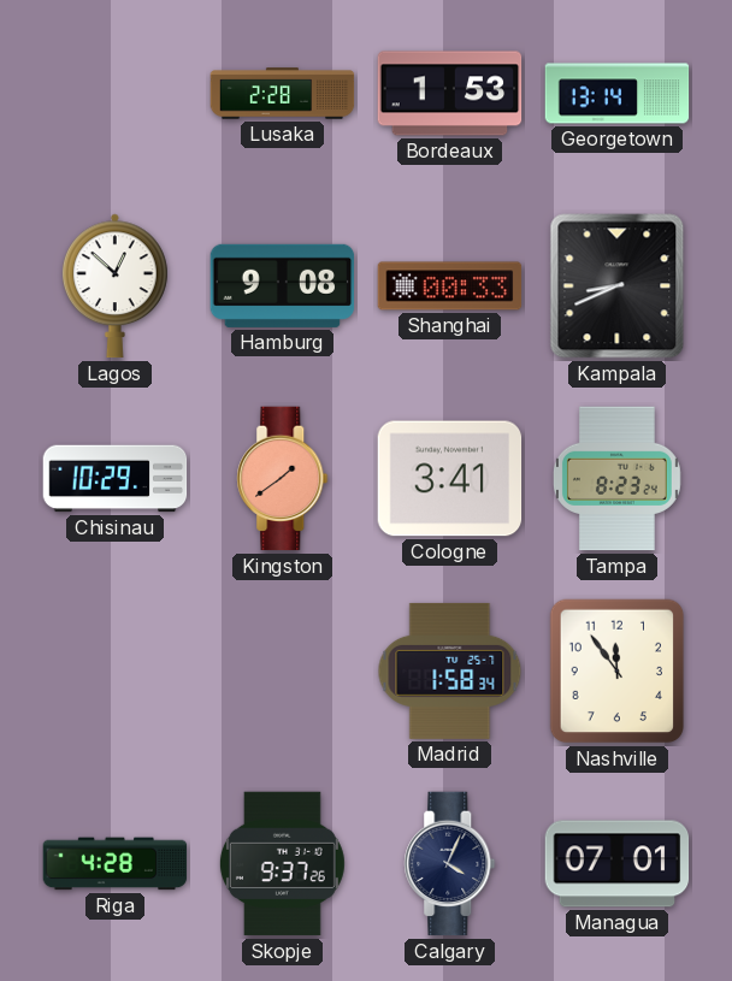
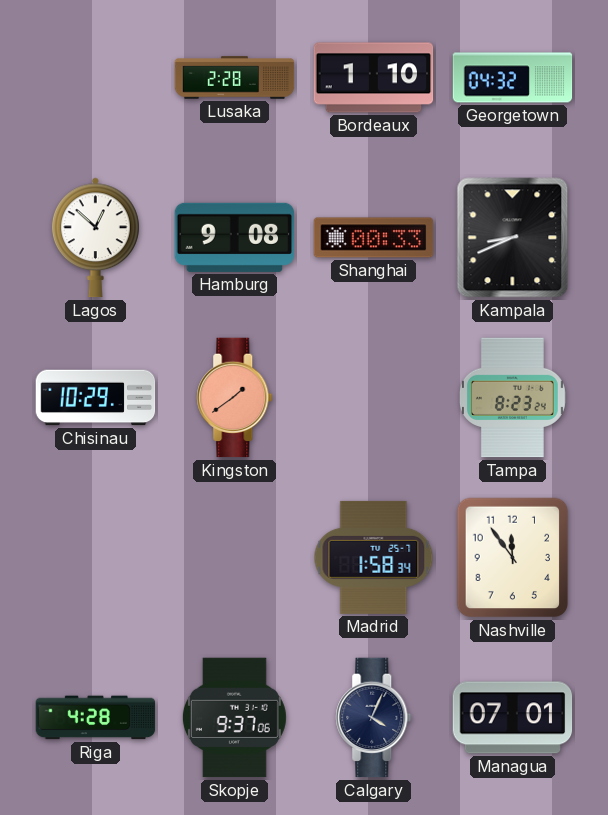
Bordeaux: 1:53 -> 1:10 (374, 78)
Georgetown: 13:14 -> 04:32 (513, 78)
Cologne: 3:41 -> none (450, 479)
Skopje: 9:37:26 -> 9:37:06 (234, 718)
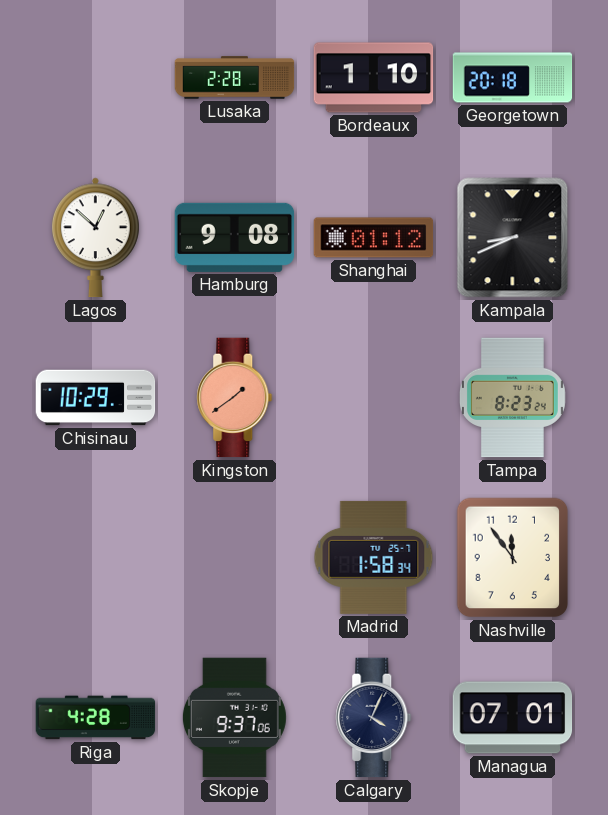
Georgetown: 04:32 -> 20:18 (513, 78)
Shanghai: 00:33 -> 01:12 (374, 238)
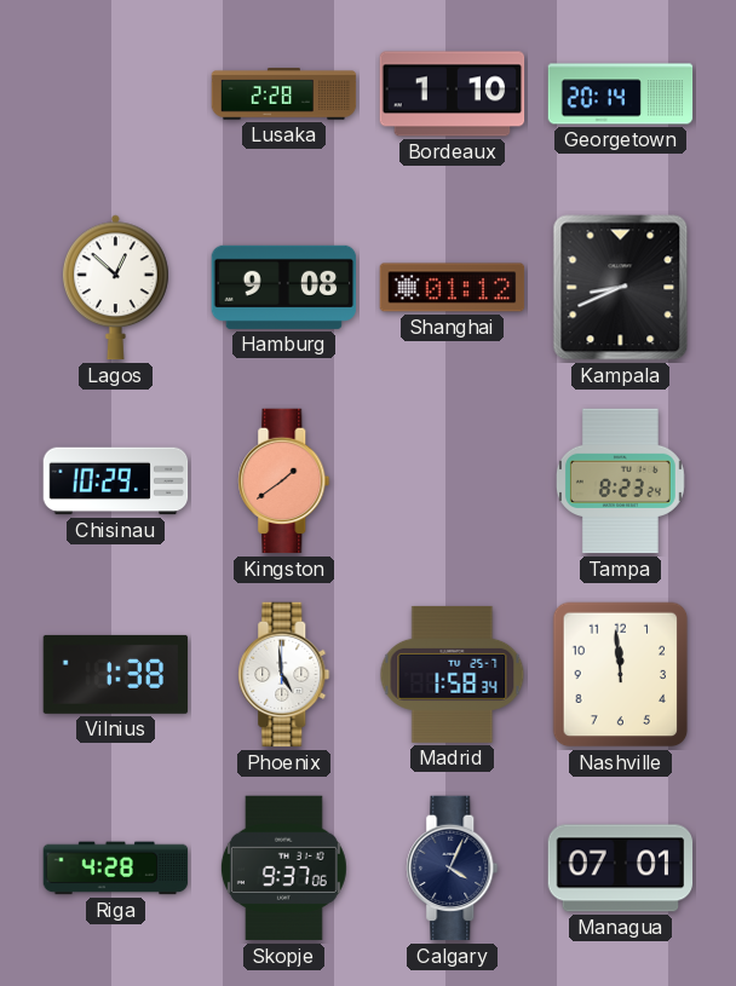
Georgetown: 20:18 -> 20:14 (621, 94)
Vilnius: none -> 1:38 (116, 674)
Phoenix: none -> 4:59 (284, 675)
Nashville: 11:54 -> 11:59 (621, 675)
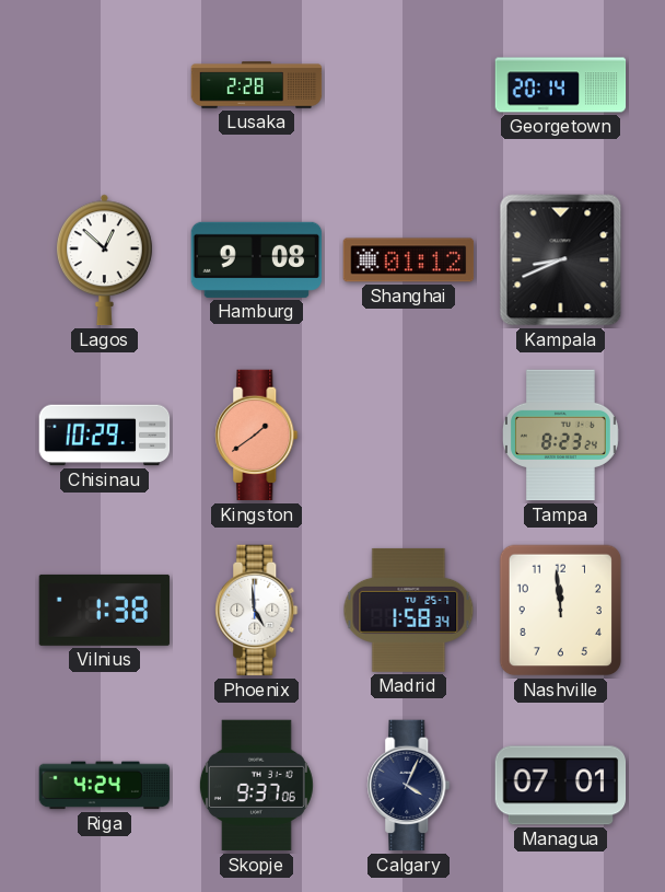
Bordeaux: 1:10 -> none (453, 94)
Riga: 4:28 -> 4:24 (105, 786)
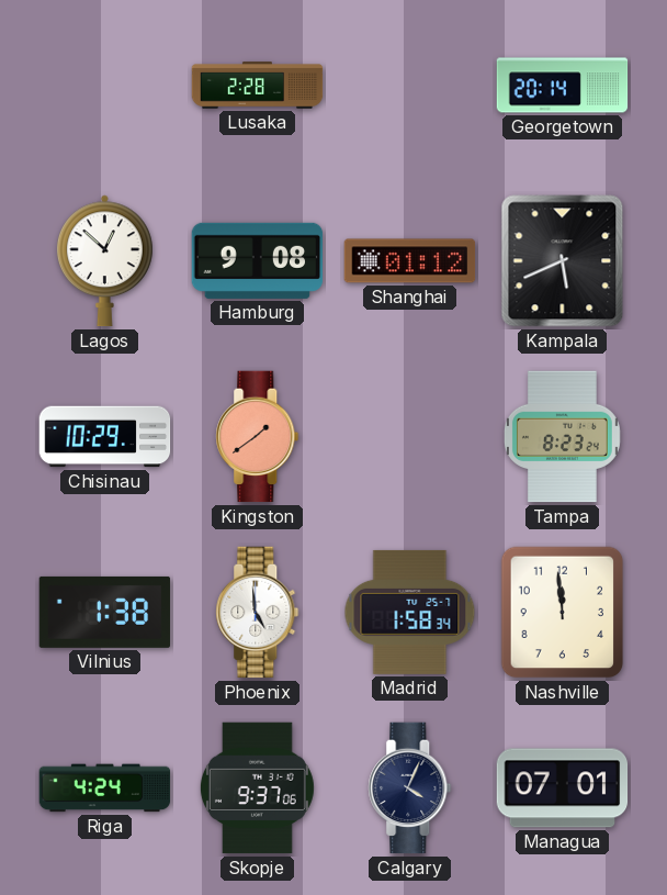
Kampala: 8:41 -> 5:41 (563, 261)
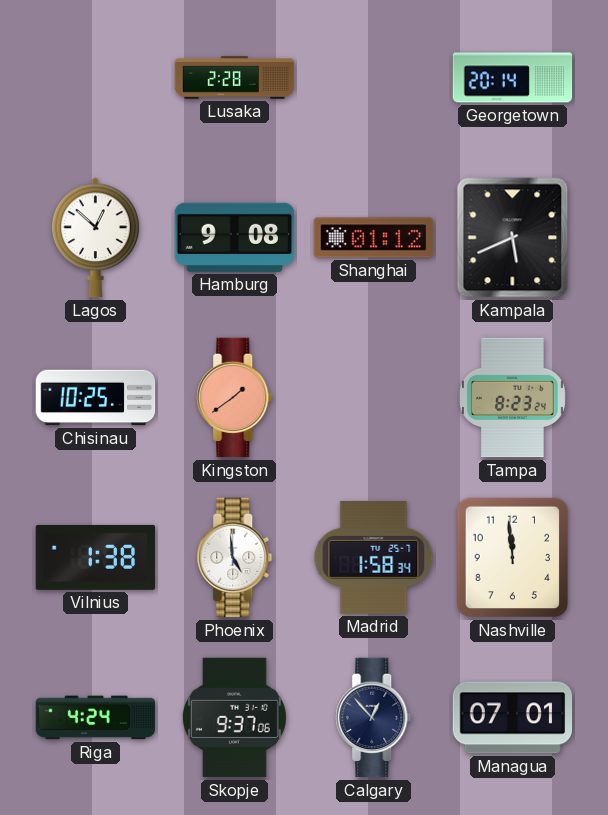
Chisinau: 10:29 -> 10:25 (96, 398)
Calgary: 4:04 -> 12:53 (374, 718)
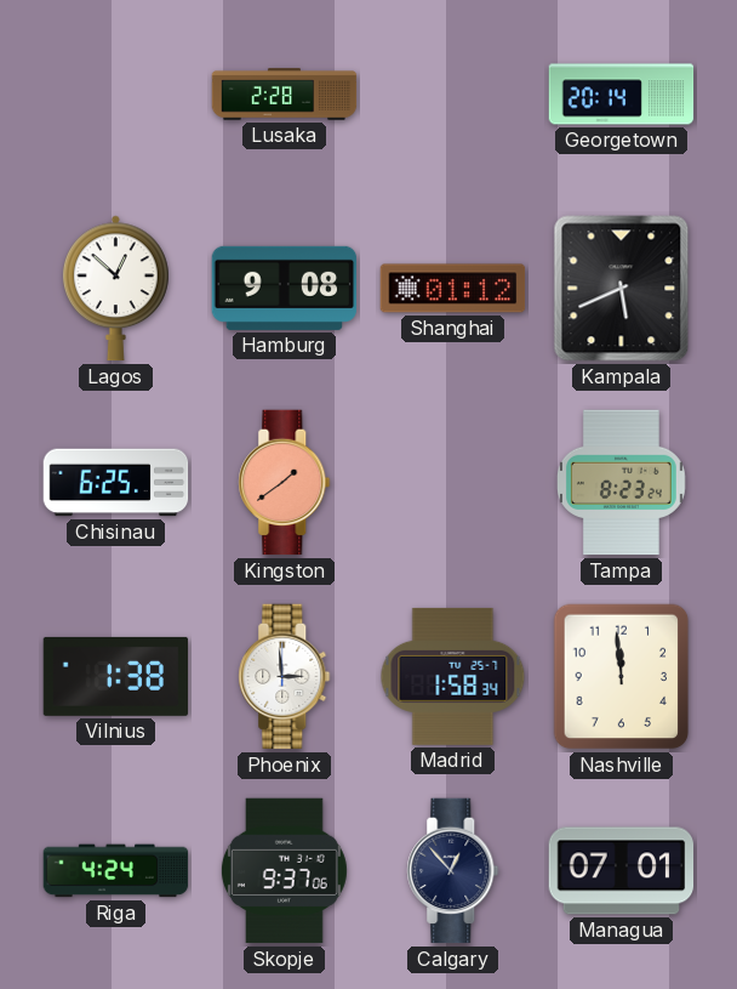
Chisinau: 10:25 -> 6:25 (116, 483)
Phoenix: 4:59 -> 2:59 (285, 677)
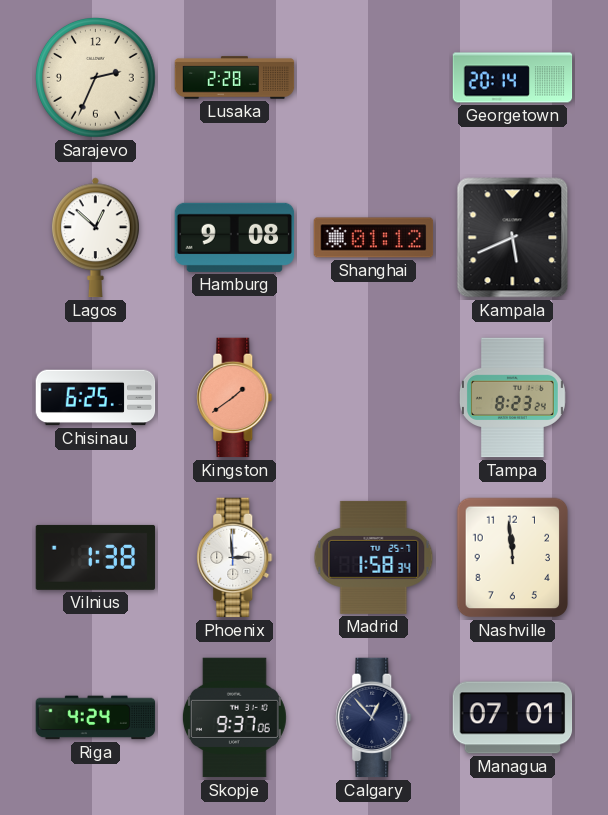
Sarajevo: none -> 2:34 (96, 78)
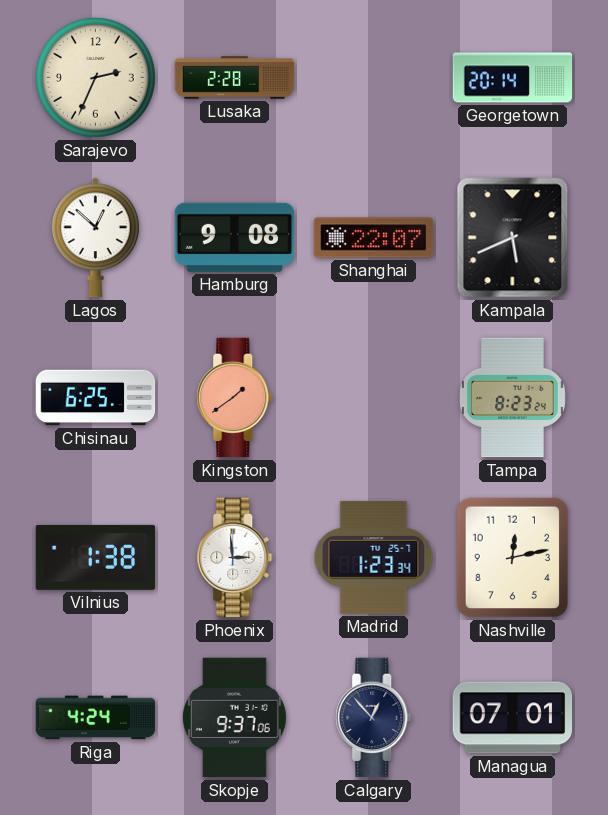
Shanghai: 01:12 -> 22:07 (374, 238)
Madrid: 1:58 -> 1:23 (374, 557)
Nashville: 11:59 -> 12:13 (513, 558)
